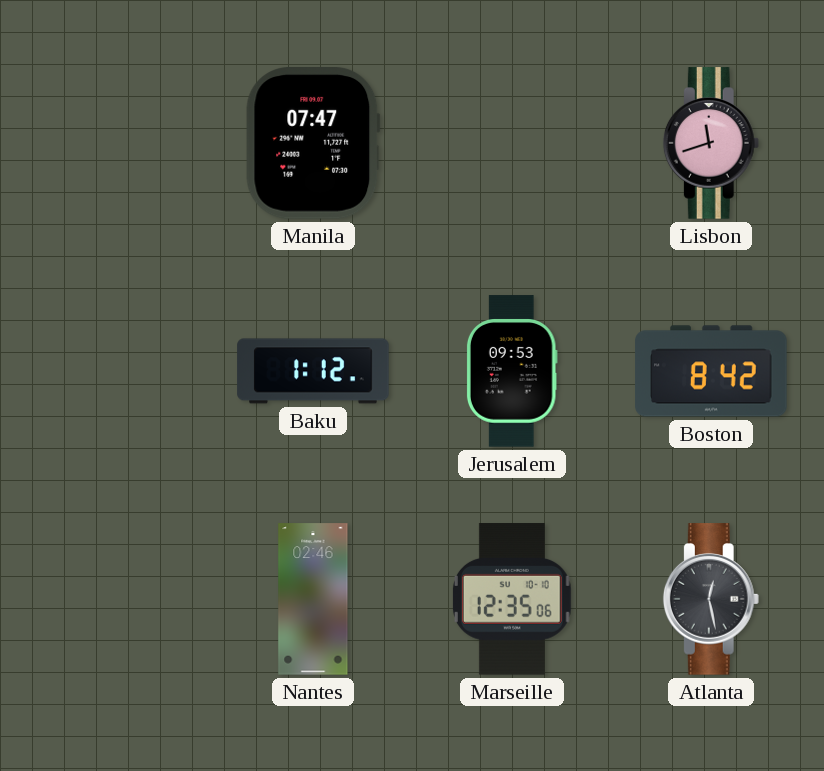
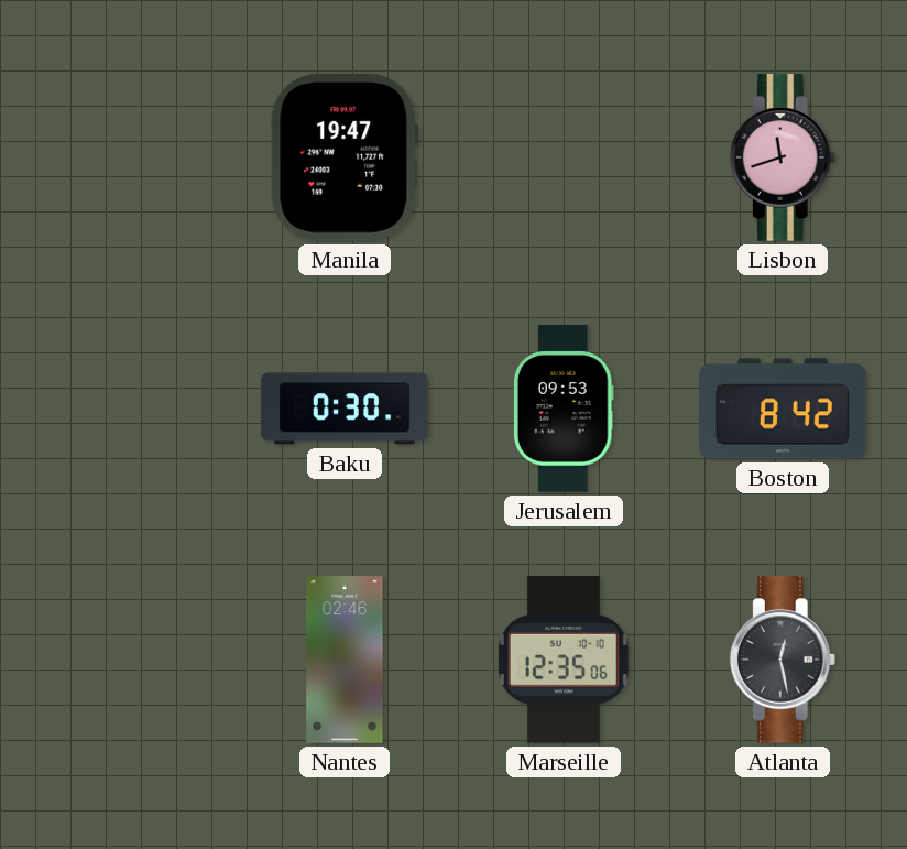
Manila: 07:47 -> 19:47 (345, 159)
Baku: 1:12 -> 0:30 (345, 409)
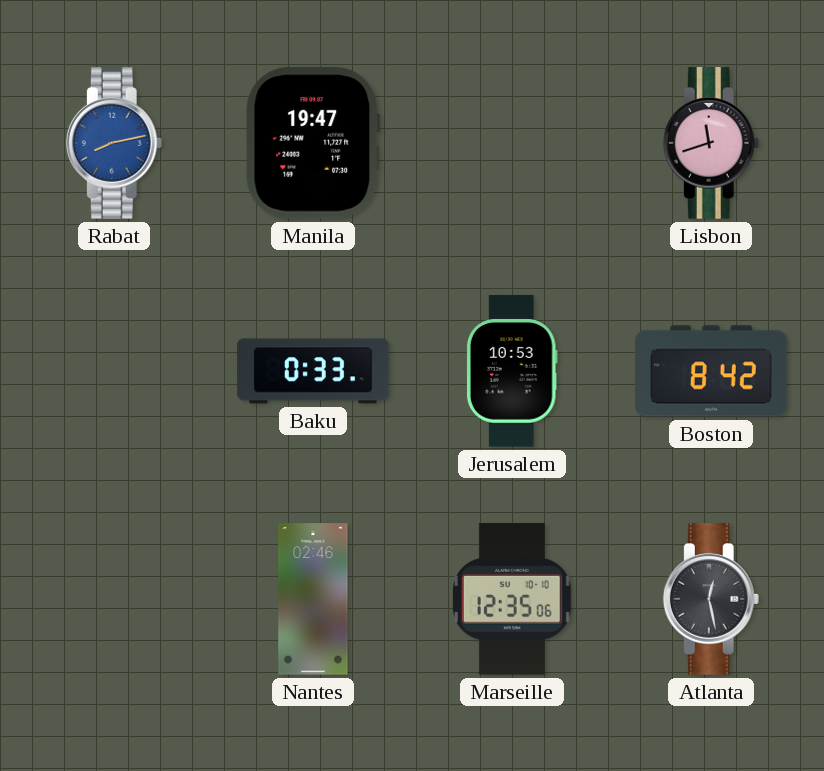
Rabat: none -> 8:13 (114, 143)
Baku: 0:30 -> 0:33 (313, 371)
Jerusalem: 09:53 -> 10:53 (512, 371)
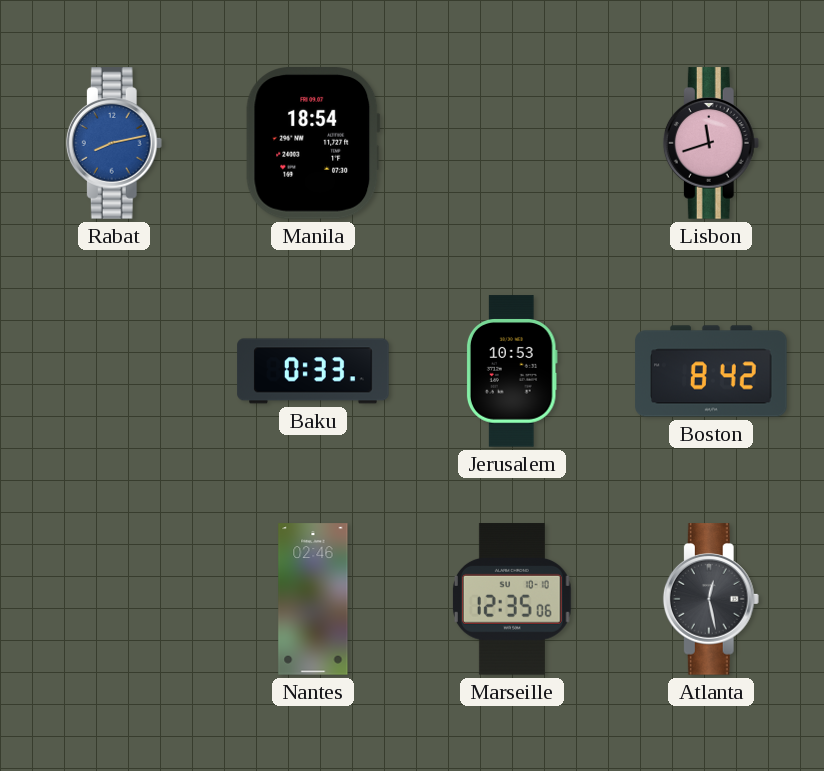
Manila: 19:47 -> 18:54 (313, 144)
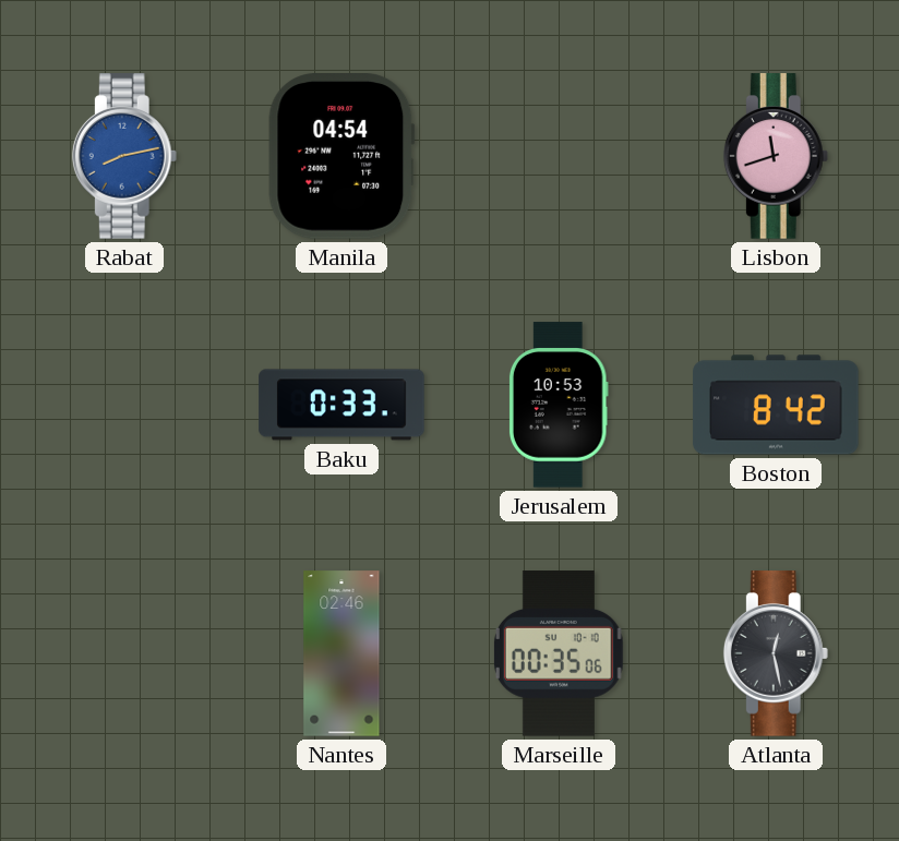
Manila: 18:54 -> 04:54 (341, 157)
Marseille: 12:35 -> 00:35 (559, 653)
